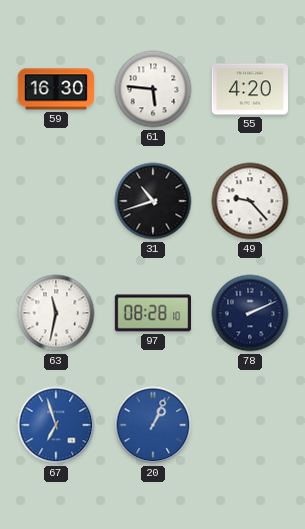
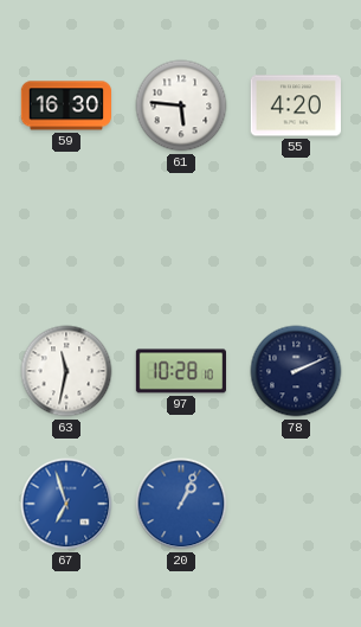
31: 10:42 -> none (153, 201)
49: 9:23 -> none (250, 201)
97: 08:28 -> 10:28 (180, 371)
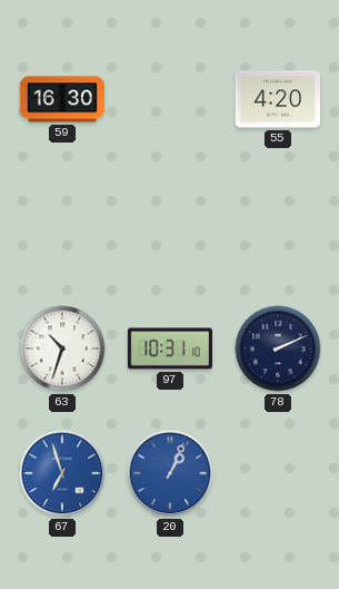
61: 5:46 -> none (181, 105)
63: 11:32 -> 10:33 (62, 349)
97: 10:28 -> 10:31 (169, 349)
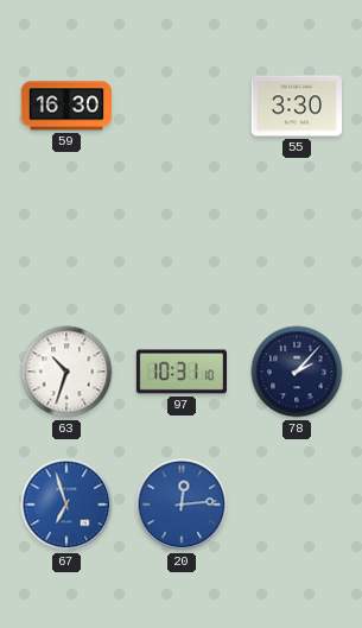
55: 4:20 -> 3:30 (296, 106)
78: 2:11 -> 2:07 (297, 372)
20: 1:04 -> 12:14 (182, 505)
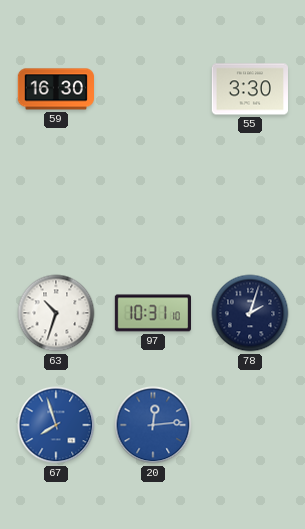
78: 2:07 -> 2:03 (250, 313)
67: 6:57 -> 7:57 (56, 425)
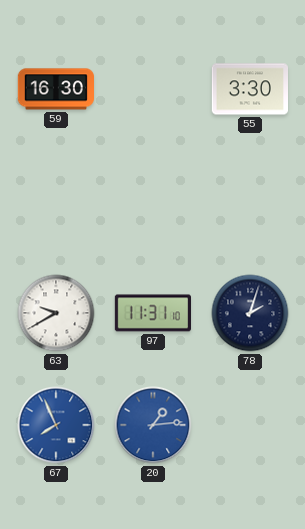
63: 10:33 -> 9:40 (56, 313)
97: 10:31 -> 11:31 (152, 313)
67: 7:57 -> 7:56 (56, 425)
20: 12:14 -> 1:14 (153, 425)
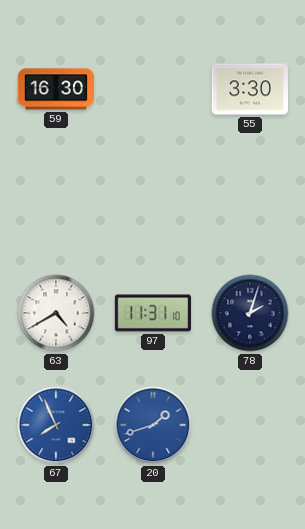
63: 9:40 -> 4:40 (56, 313)
20: 1:14 -> 1:42 (153, 425)
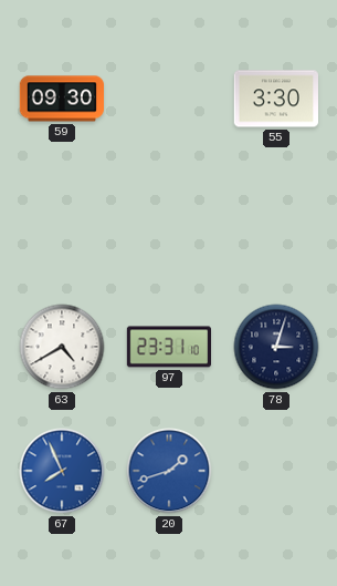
59: 16:30 -> 09:30 (61, 99)
97: 11:31 -> 23:31 (168, 347)
78: 2:03 -> 3:03 (276, 347)
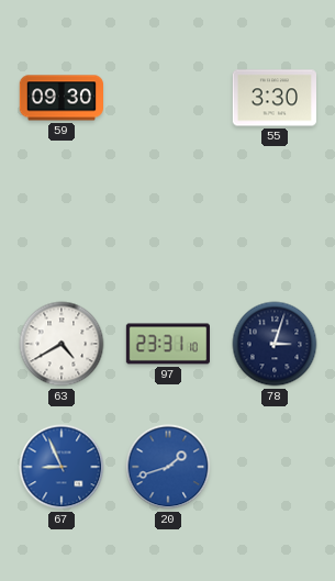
67: 7:56 -> 8:56 (62, 467)
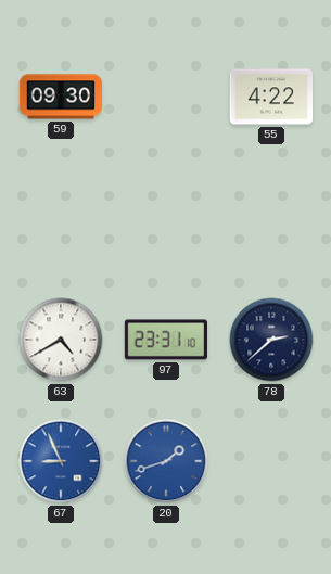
55: 3:30 -> 4:22 (270, 97)
78: 3:03 -> 2:38 (271, 340)
